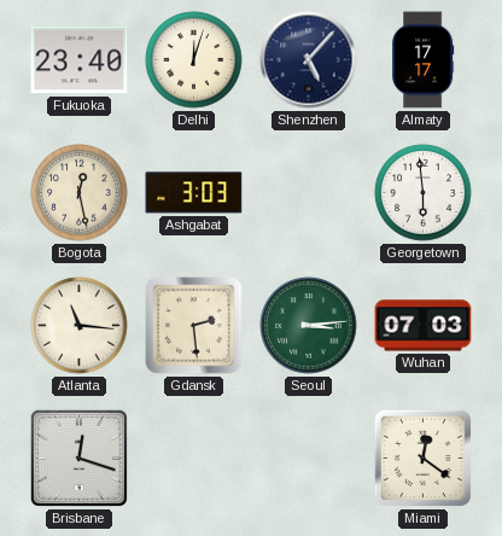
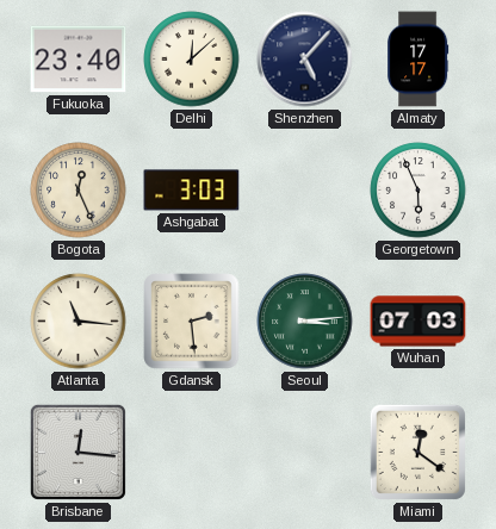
Delhi: 12:03 -> 12:08 (192, 60)
Bogota: 12:28 -> 12:26 (79, 191)
Georgetown: 5:59 -> 5:56 (418, 191)
Brisbane: 12:18 -> 12:16 (77, 452)
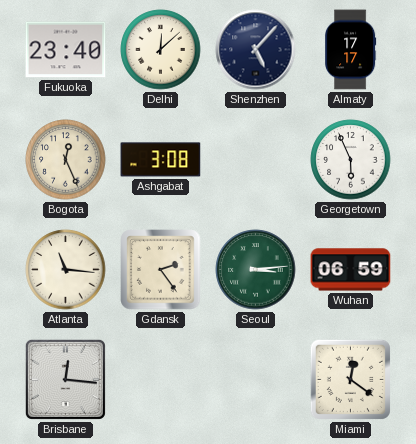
Ashgabat: 3:03 -> 3:08 (161, 160)
Gdansk: 2:29 -> 2:24 (161, 270)
Wuhan: 07:03 -> 06:59 (351, 270)
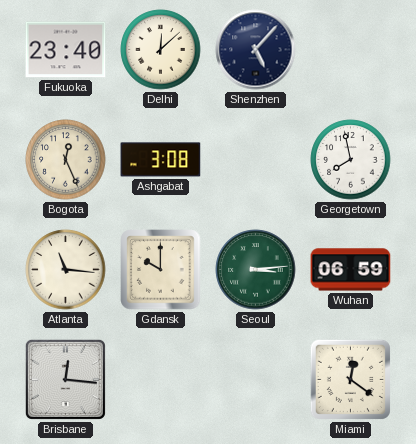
Almaty: 17:17 -> none (351, 50)
Georgetown: 5:56 -> 7:58 (351, 160)
Gdansk: 2:24 -> 10:00 (161, 270)
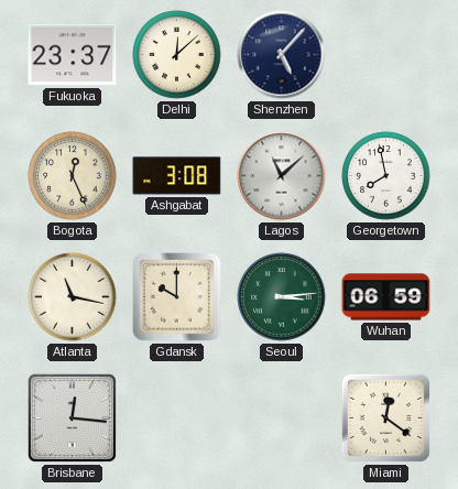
Fukuoka: 23:40 -> 23:37 (73, 55)
Lagos: none -> 11:08 (282, 176)
Atlanta: 11:16 -> 11:17 (73, 297)
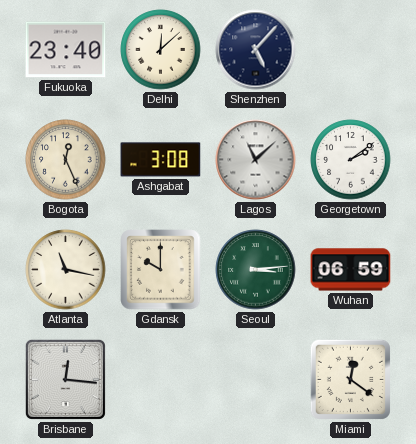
Fukuoka: 23:37 -> 23:40 (66, 50)
Georgetown: 7:58 -> 2:09 (351, 160)
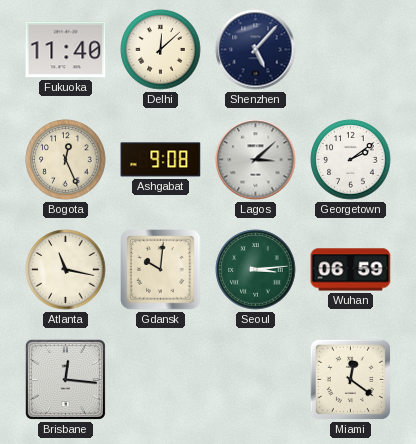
Fukuoka: 23:40 -> 11:40 (66, 50)
Ashgabat: 3:08 -> 9:08 (161, 160)
Lagos: 11:08 -> 3:08 (256, 160)
Gdansk: 10:00 -> 10:01 (161, 270)
